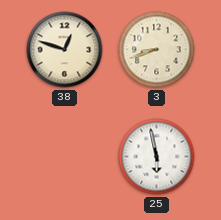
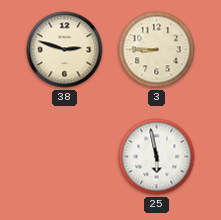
38: 12:48 -> 2:48 (65, 50)
3: 8:42 -> 8:45 (157, 50)
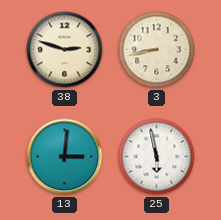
3: 8:45 -> 8:43 (157, 50)
13: none -> 3:01 (65, 157)
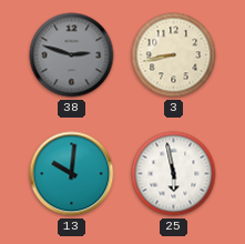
38 dial: cream -> grey (72, 55)
13: 3:01 -> 10:01 (72, 174)
